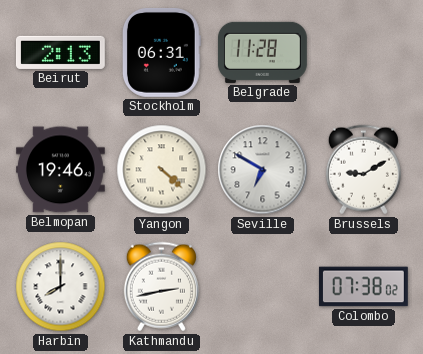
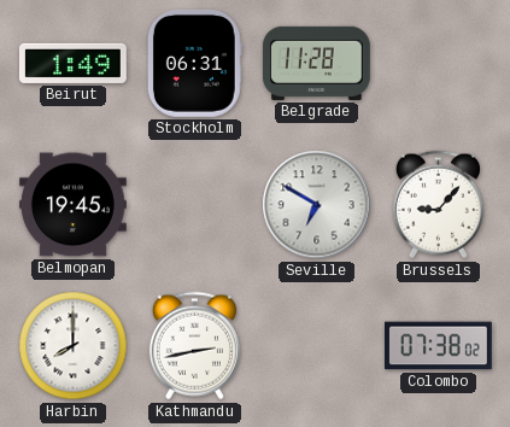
Beirut: 2:13 -> 1:49 (74, 63)
Belmopan: 19:46 -> 19:45 (74, 205)
Yangon: 4:22 -> none (162, 170)
Brussels: 9:10 -> 9:07 (438, 205)
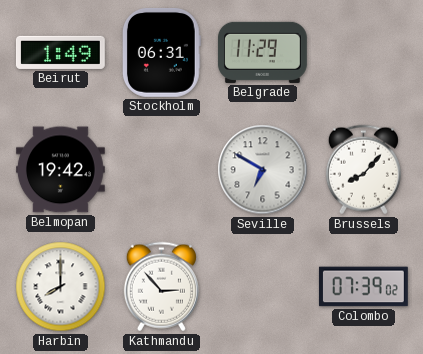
Belgrade: 11:28 -> 11:29 (262, 52)
Belmopan: 19:45 -> 19:42 (61, 170)
Brussels: 9:07 -> 8:07 (363, 170)
Kathmandu: 2:43 -> 2:53 (161, 287)
Colombo: 07:38 -> 07:39 (363, 287)
